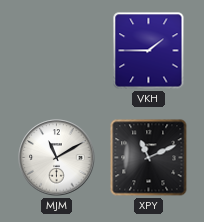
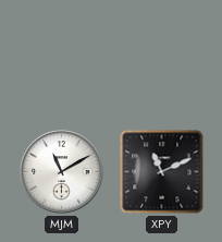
VKH: 1:45 -> none (149, 51)
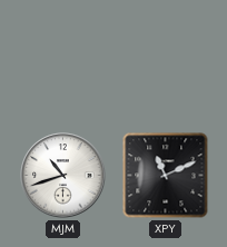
MJM: 11:10 -> 10:42 (63, 176)
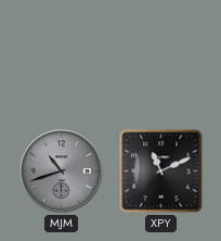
MJM dial: white -> grey (62, 172)
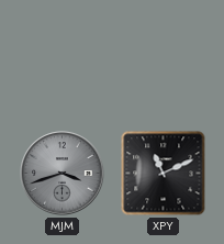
MJM: 10:42 -> 3:42 (63, 174)
